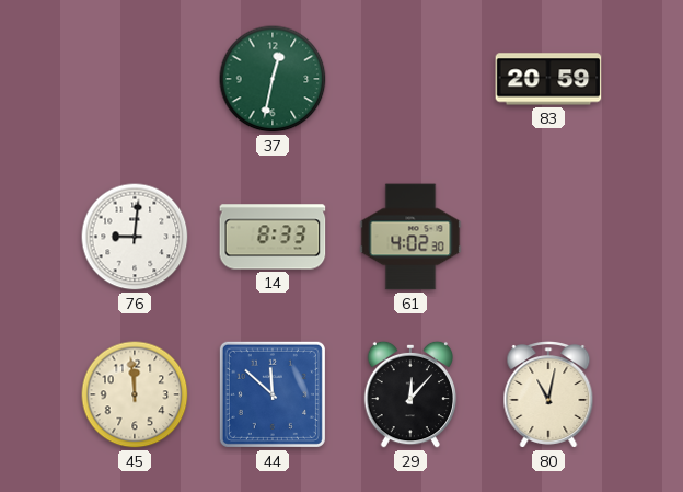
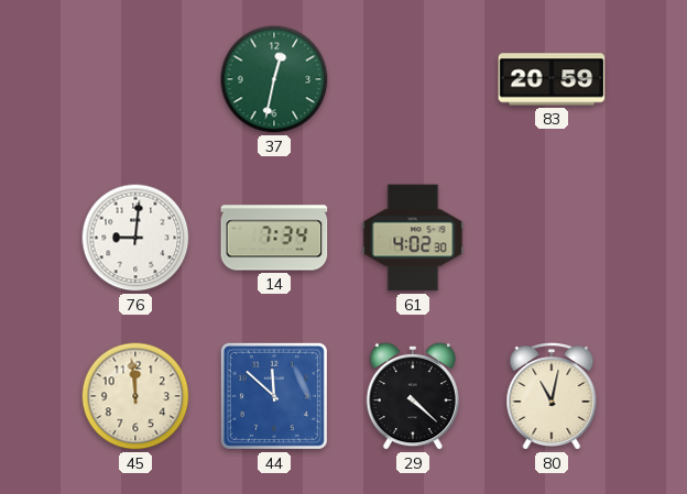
14: 8:33 -> 7:34 (274, 238)
29: 12:07 -> 4:22 (412, 396)
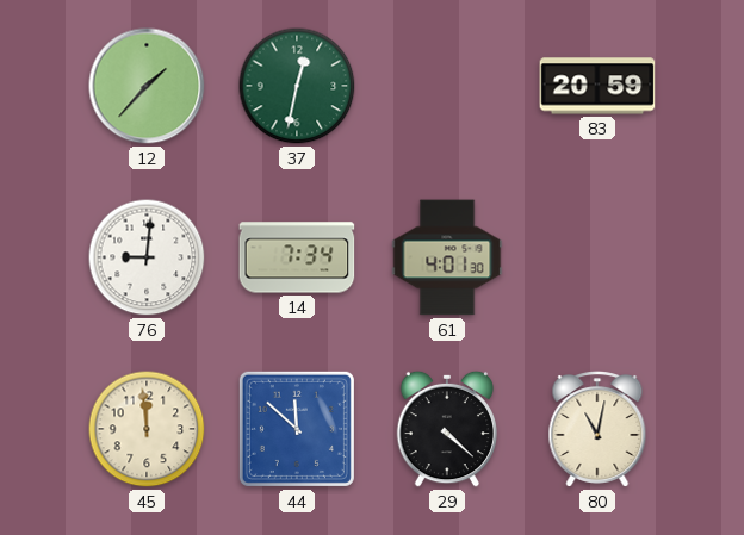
12: none -> 1:37 (147, 86)
61: 4:02 -> 4:01 (447, 257)
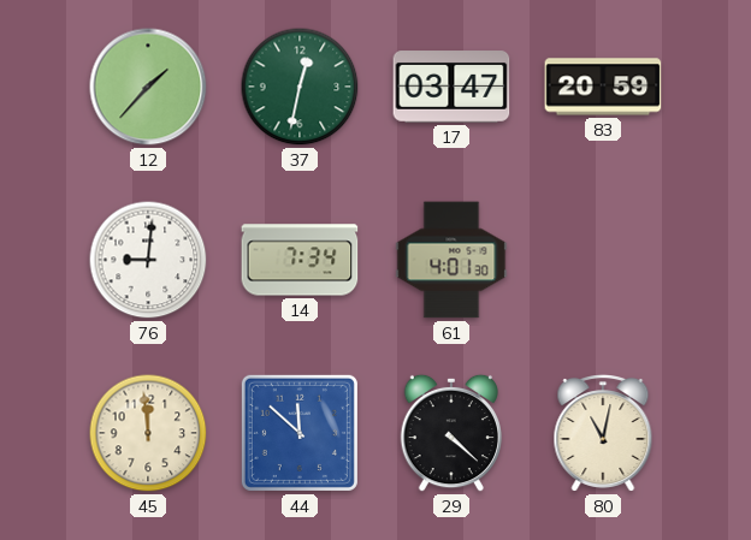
17: none -> 03:47 (451, 87)
